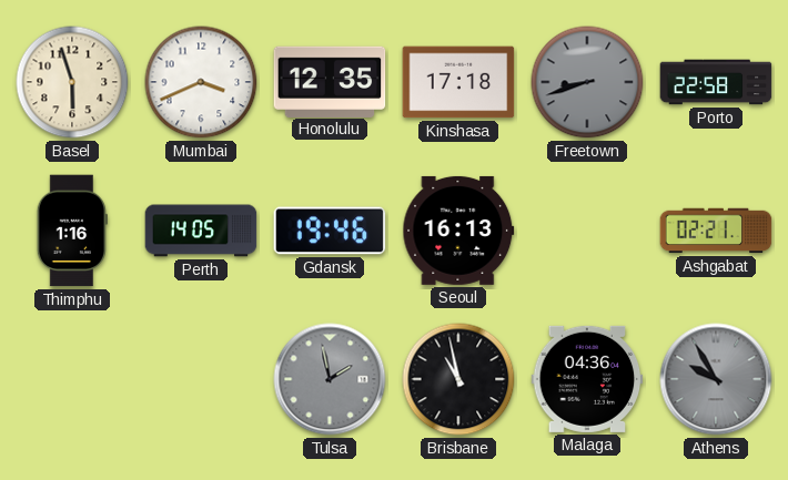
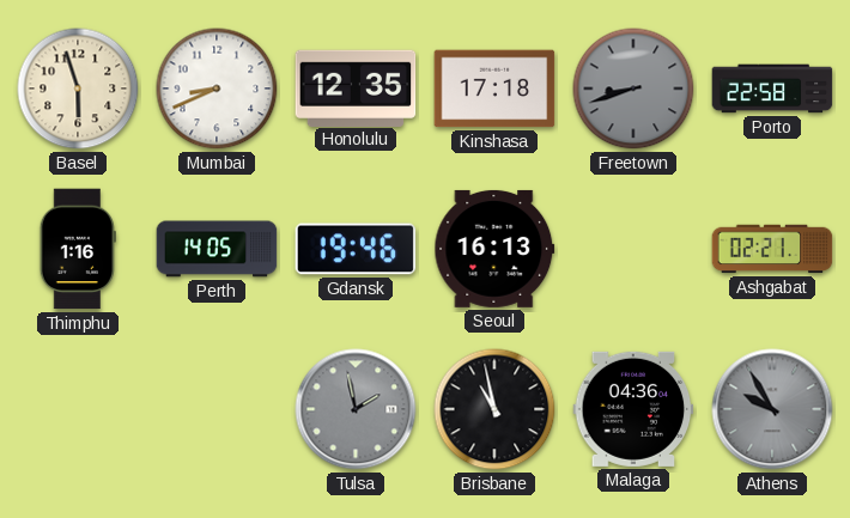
Mumbai: 3:41 -> 8:41 (217, 89)
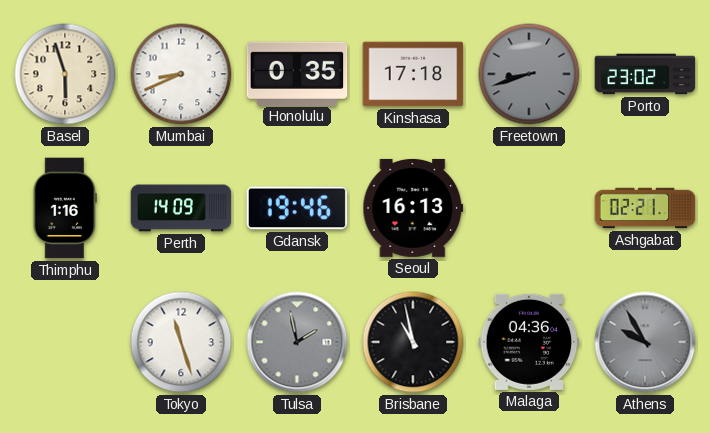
Honolulu: 12:35 -> 0:35 (297, 73)
Porto: 22:58 -> 23:02 (645, 74)
Perth: 14:05 -> 14:09 (181, 208)
Tokyo: none -> 11:27 (181, 342)
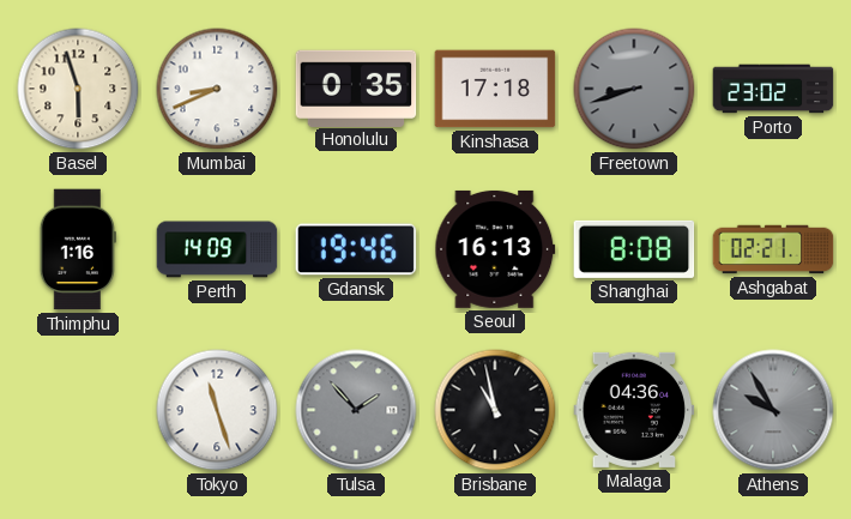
Shanghai: none -> 8:08 (634, 249)
Tulsa: 1:58 -> 1:53 (356, 410)
